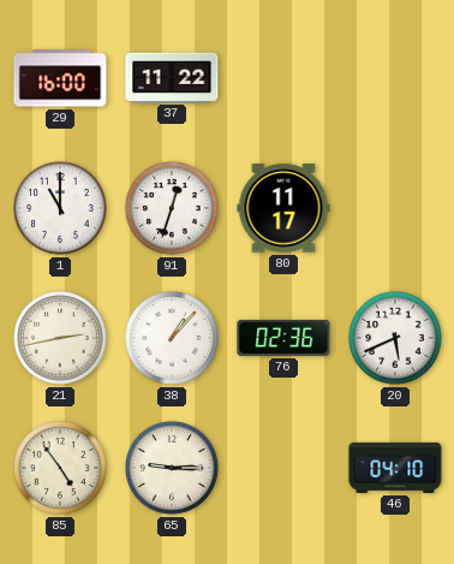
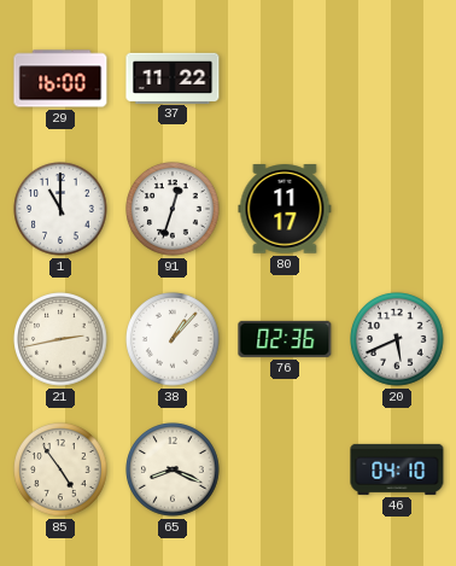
65: 9:15 -> 8:19 (173, 469)
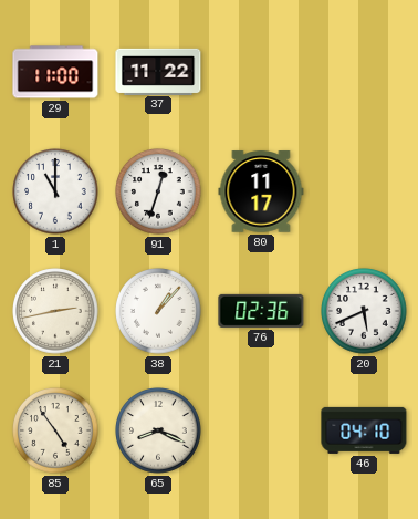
29: 16:00 -> 11:00 (55, 72)
